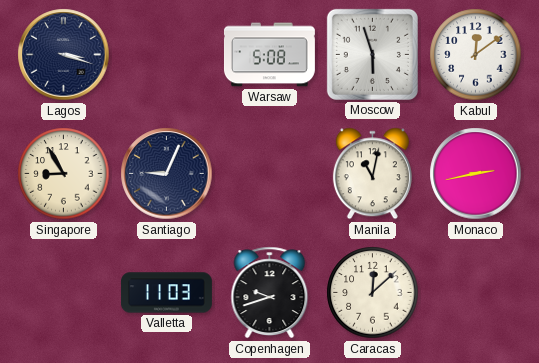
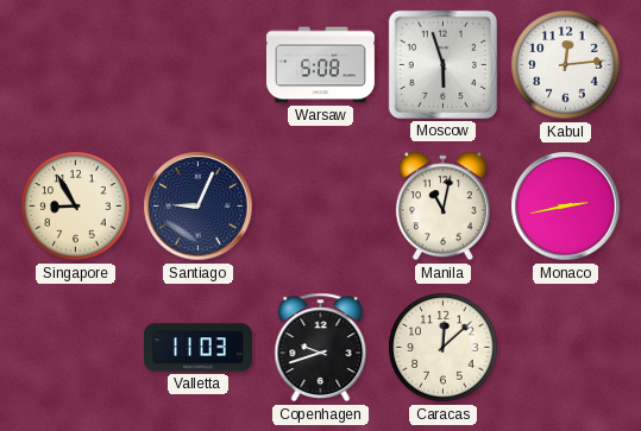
Lagos: 3:18 -> none (64, 55)
Kabul: 12:09 -> 12:14 (566, 65)
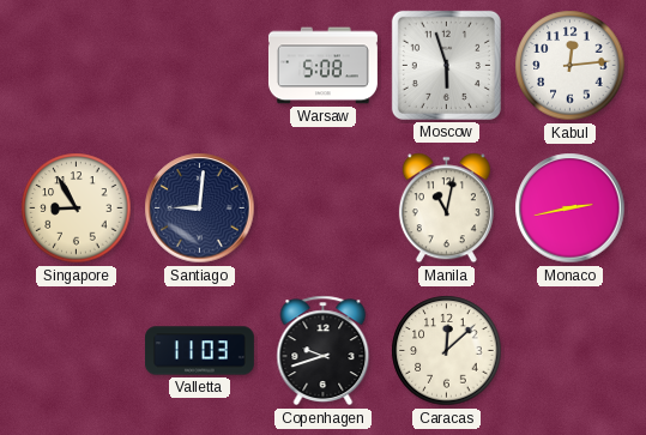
Santiago: 9:04 -> 9:01 (200, 209)
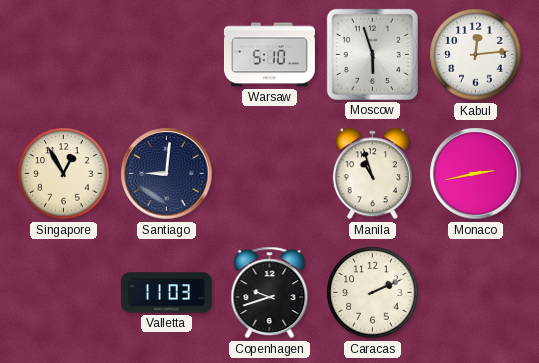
Warsaw: 5:08 -> 5:10 (269, 55)
Singapore: 8:55 -> 12:55 (64, 174)
Manila: 11:02 -> 10:57 (372, 174)
Caracas: 12:08 -> 2:11 (373, 293)
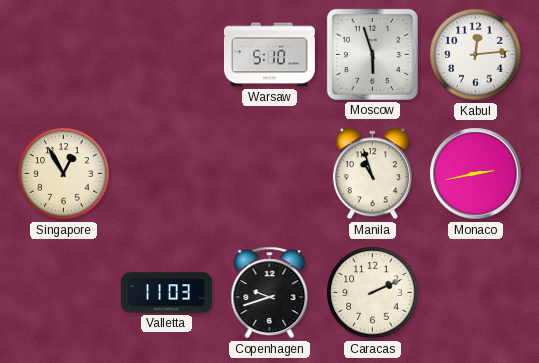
Santiago: 9:01 -> none (167, 174)
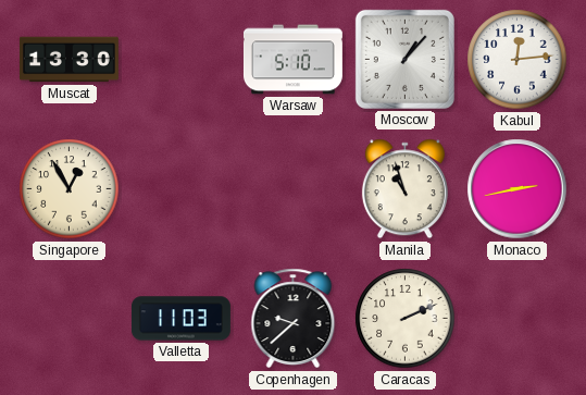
Muscat: none -> 13:30 (68, 60)
Moscow: 5:57 -> 1:07 (404, 59)
Copenhagen: 9:42 -> 9:38 (294, 319)
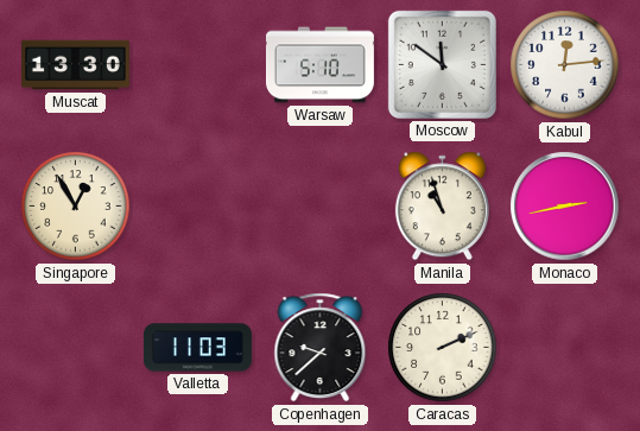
Moscow: 1:07 -> 11:51 (442, 64)
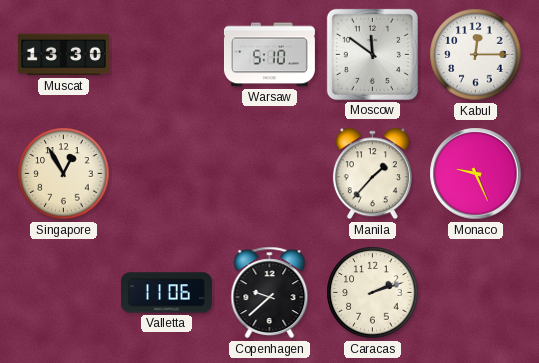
Kabul: 12:14 -> 12:15 (476, 55)
Manila: 10:57 -> 1:37 (372, 174)
Monaco: 2:43 -> 9:26 (476, 174)
Valletta: 11:03 -> 11:06 (166, 293)
Caracas: 2:11 -> 2:12 (373, 293)
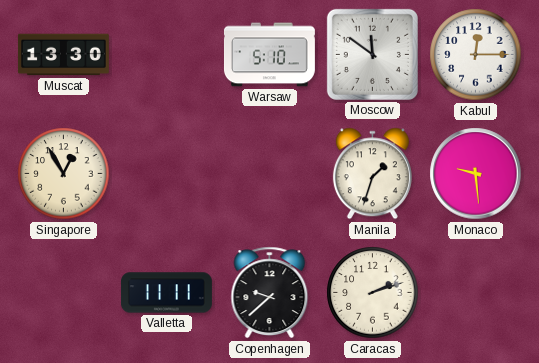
Manila: 1:37 -> 1:33 (372, 174)
Monaco: 9:26 -> 9:29 (476, 174)
Valletta: 11:06 -> 11:11 (166, 293)
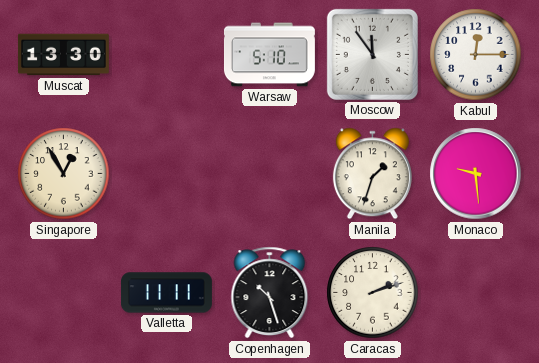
Moscow: 11:51 -> 11:54 (372, 54)
Copenhagen: 9:38 -> 10:27 (270, 293)
